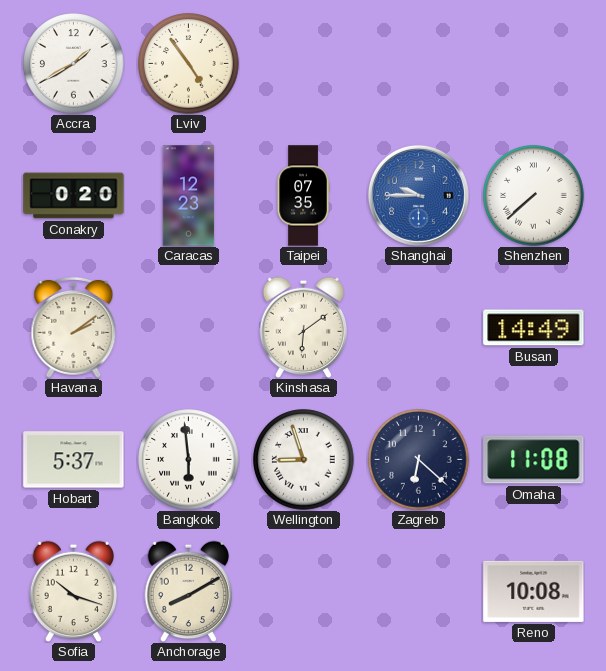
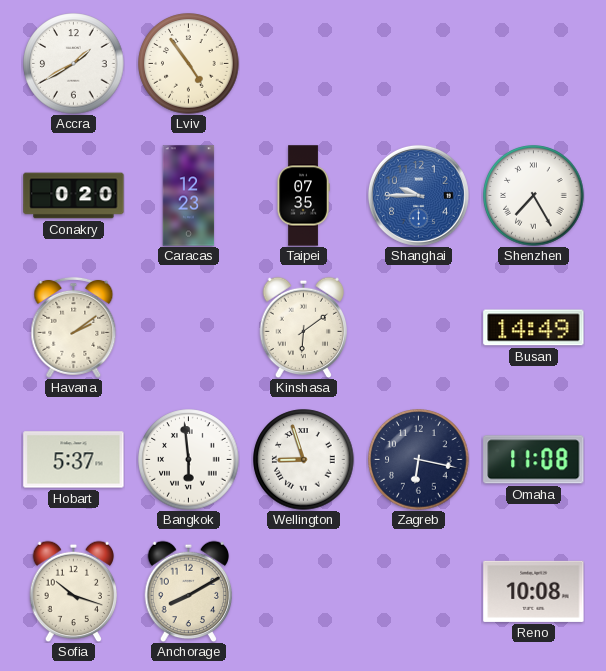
Shenzhen: 7:38 -> 7:25 (534, 196)
Zagreb: 6:22 -> 6:17 (419, 460)
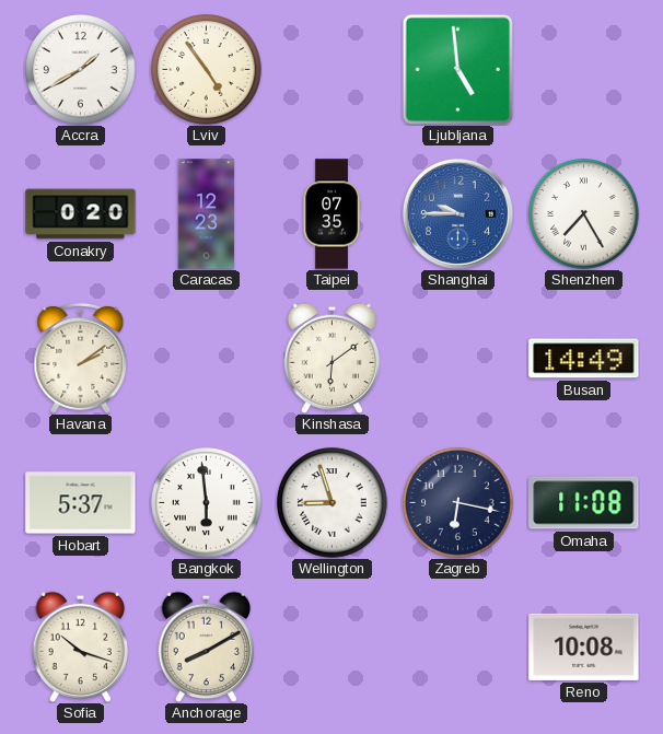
Ljubljana: none -> 4:59 (457, 69)
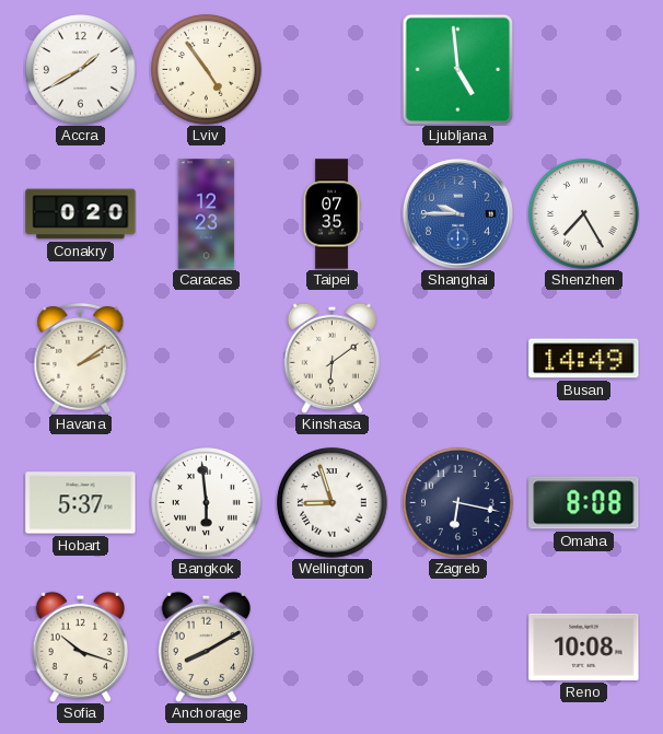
Omaha: 11:08 -> 8:08 (584, 503)
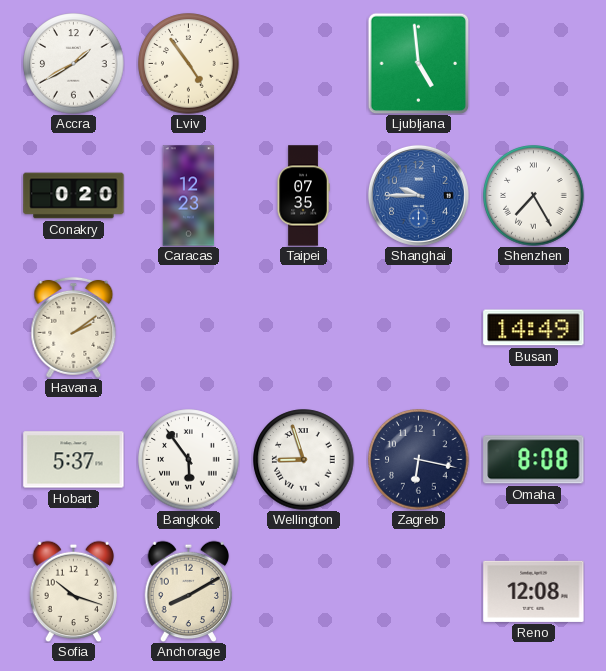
Kinshasa: 6:09 -> none (333, 358)
Bangkok: 5:59 -> 5:54 (189, 460)
Reno: 10:08 -> 12:08 (534, 591)
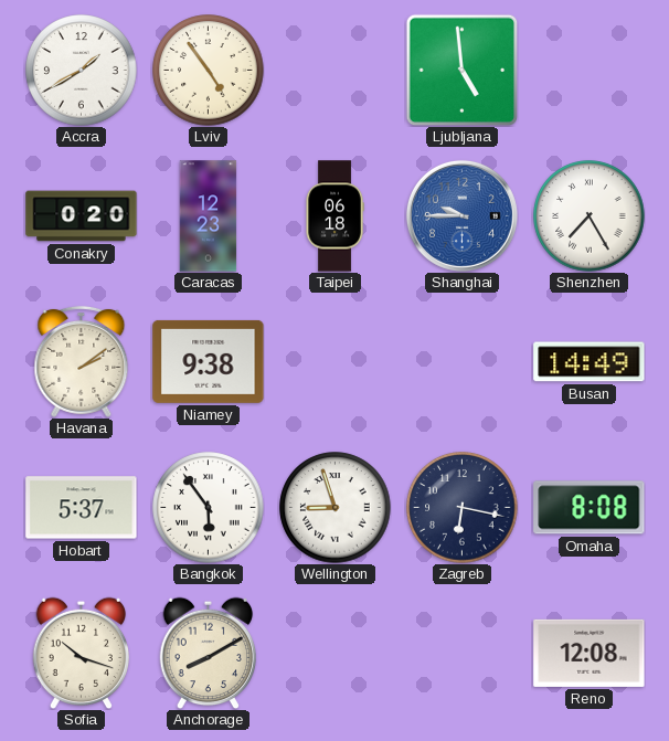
Taipei: 07:35 -> 06:18 (334, 216)
Niamey: none -> 9:38 (209, 361)
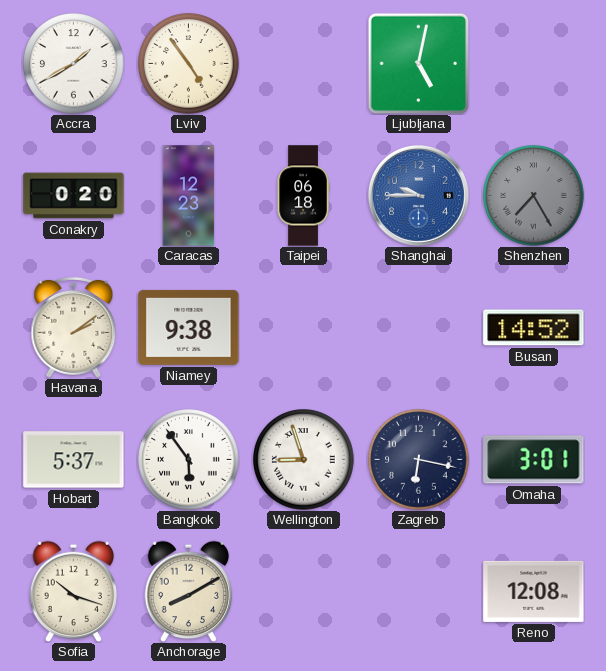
Ljubljana: 4:59 -> 5:02 (418, 63)
Shenzhen dial: white -> grey (534, 196)
Busan: 14:49 -> 14:52 (534, 328)
Omaha: 8:08 -> 3:01 (534, 460)
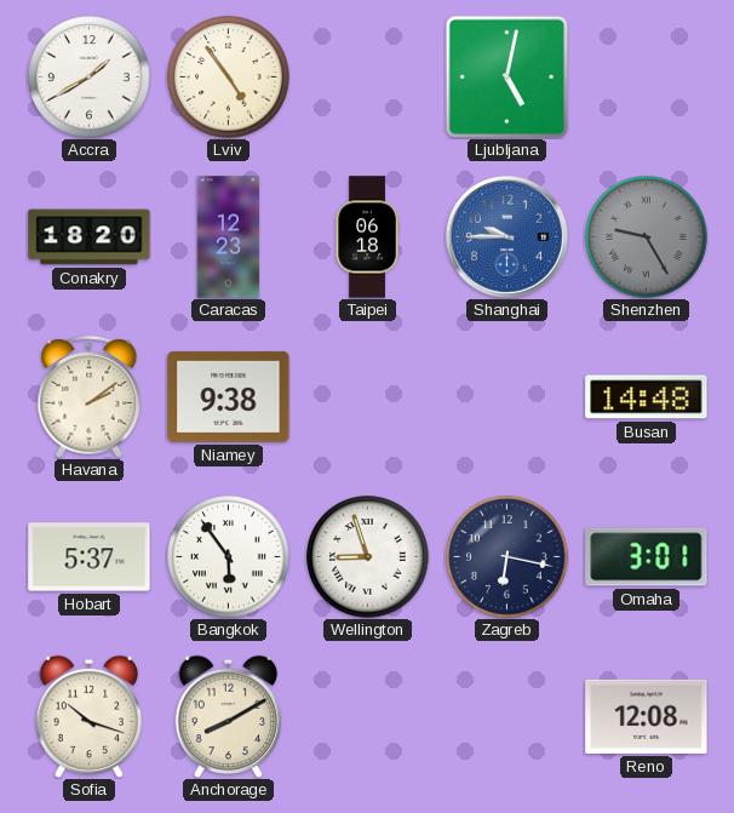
Conakry: 0:20 -> 18:20 (90, 237)
Shenzhen: 7:25 -> 9:25 (647, 237)
Busan: 14:52 -> 14:48 (647, 397)
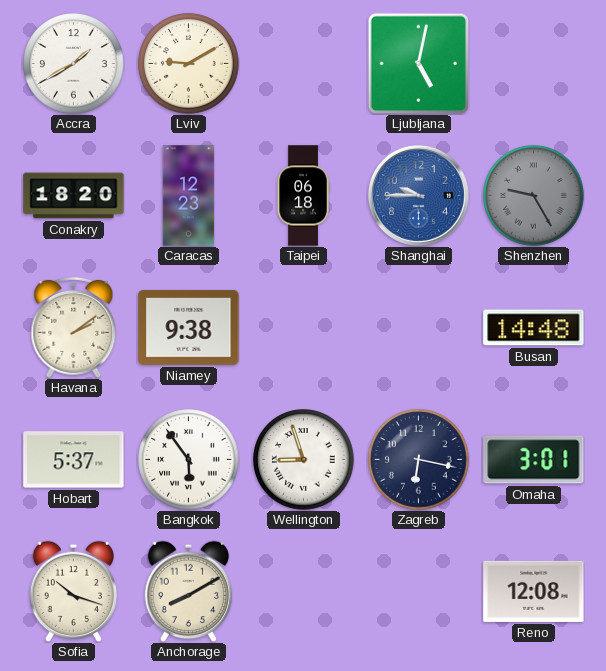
Lviv: 4:54 -> 9:10 (189, 64)
